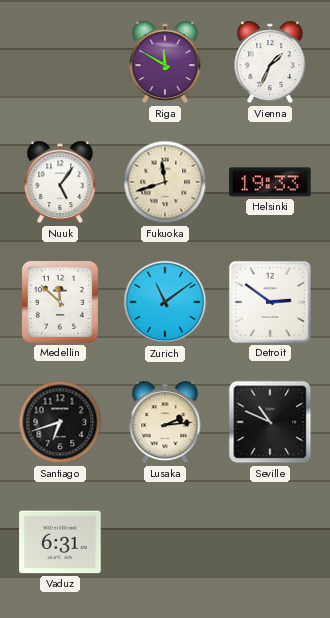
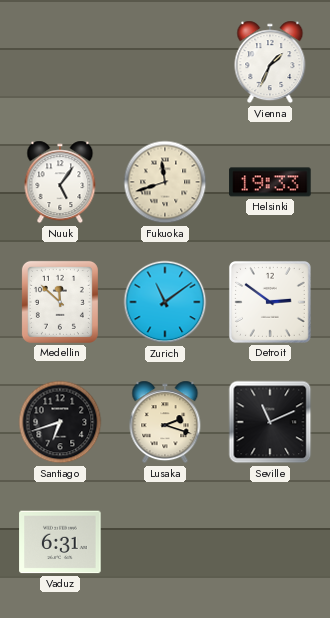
Riga: 11:50 -> none (165, 62)
Lusaka: 2:14 -> 2:18 (165, 422)
Seville: 10:49 -> 11:11 (270, 422)
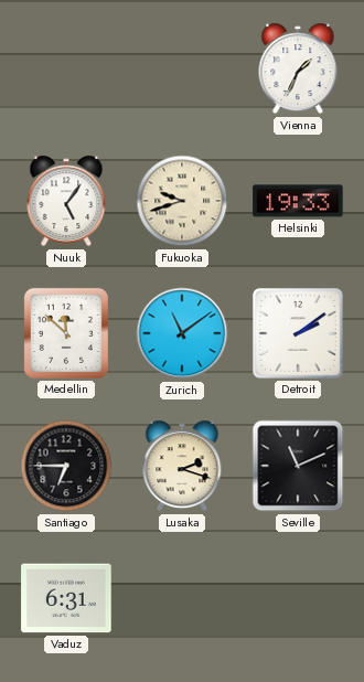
Fukuoka: 11:42 -> 9:42 (182, 201)
Detroit: 2:51 -> 2:09 (298, 333)
Santiago: 6:42 -> 6:45 (66, 466)
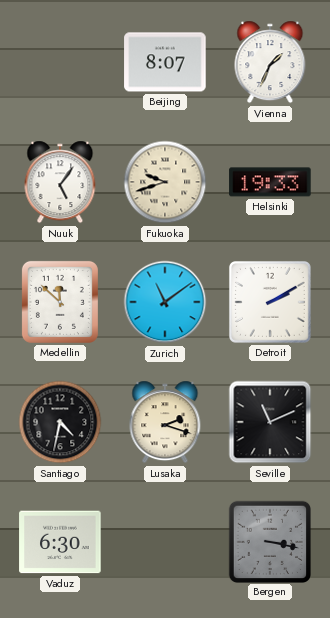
Beijing: none -> 8:07 (165, 62)
Detroit: 2:09 -> 2:10 (270, 302)
Santiago: 6:45 -> 4:32 (60, 422)
Vaduz: 6:31 -> 6:30 (60, 542)
Bergen: none -> 3:17 (269, 541)
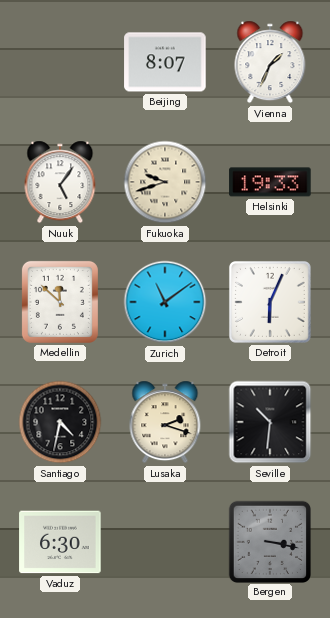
Detroit: 2:10 -> 6:04 (270, 302)
Seville: 11:11 -> 10:31 (270, 422)
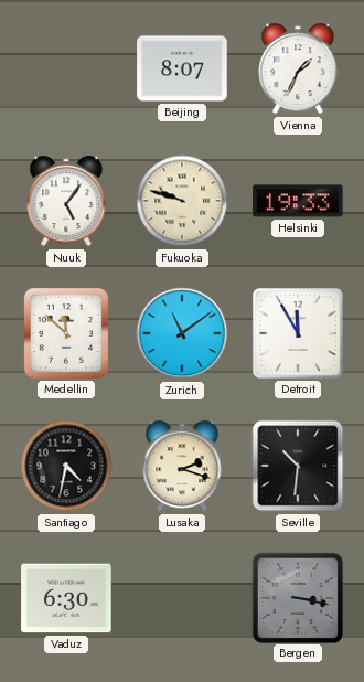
Fukuoka: 9:42 -> 9:48 (182, 201)
Detroit: 6:04 -> 11:55 (298, 333)
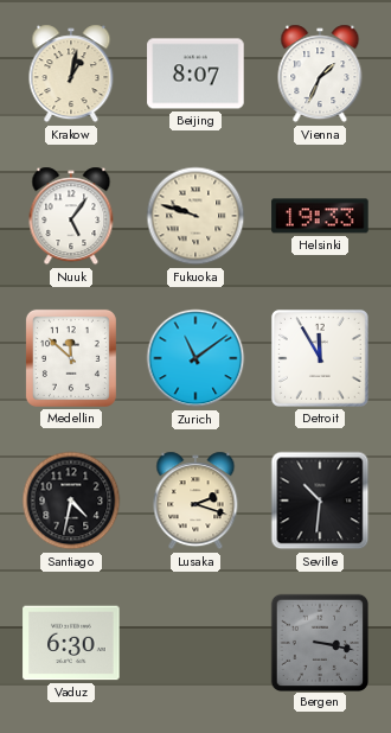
Krakow: none -> 1:02 (71, 74)
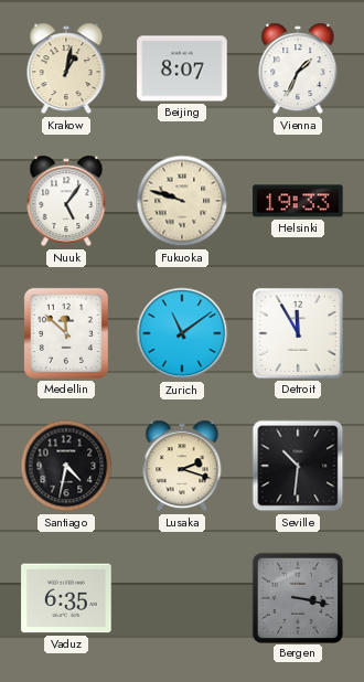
Vaduz: 6:30 -> 6:35 (66, 598)
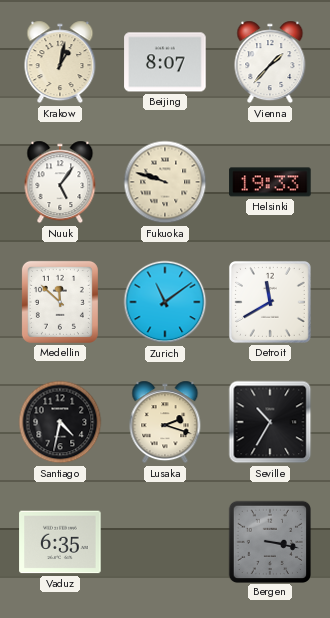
Vienna: 1:34 -> 1:37 (270, 62)
Detroit: 11:55 -> 11:40 (270, 302)
Seville: 10:31 -> 10:35 (270, 422)
